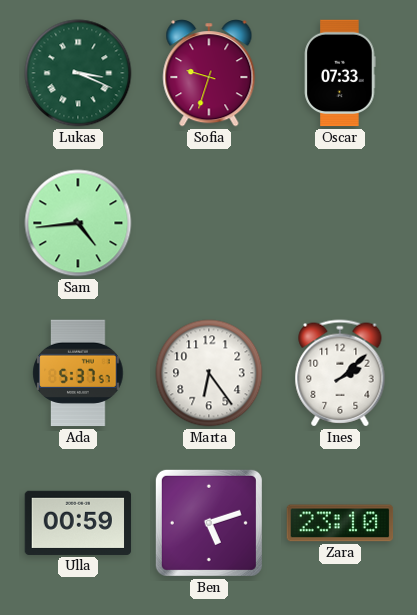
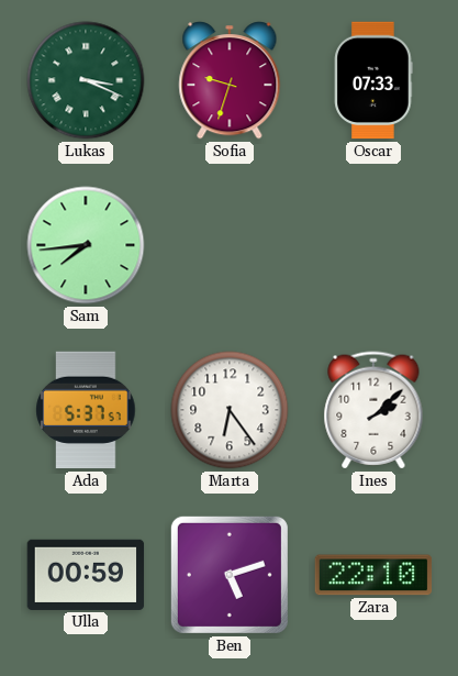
Sam: 4:44 -> 7:44 (86, 245)
Zara: 23:10 -> 22:10 (373, 575)
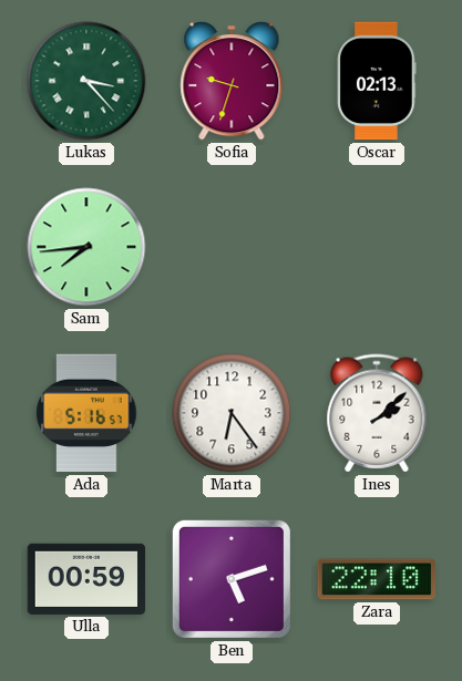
Lukas: 3:19 -> 3:23 (86, 81)
Oscar: 07:33 -> 02:13 (377, 81)
Ada: 5:37 -> 5:16 (86, 413)
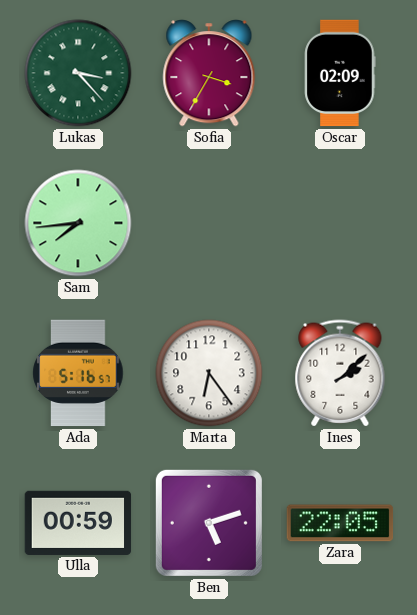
Sofia: 9:33 -> 3:35 (209, 73)
Oscar: 02:13 -> 02:09 (340, 73)
Zara: 22:10 -> 22:05 (340, 523)
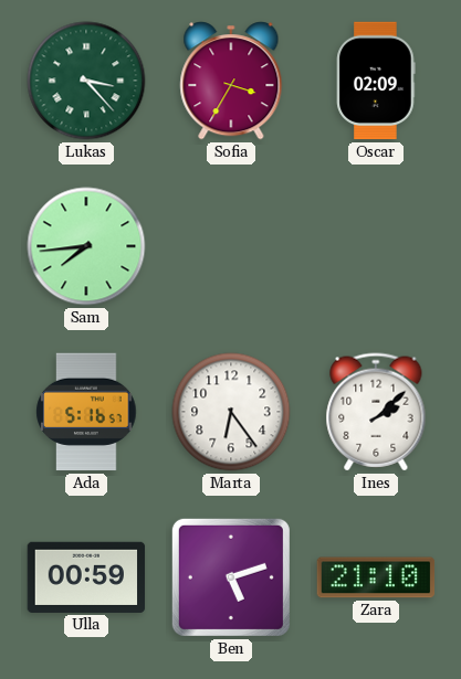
Zara: 22:05 -> 21:10 (376, 577)
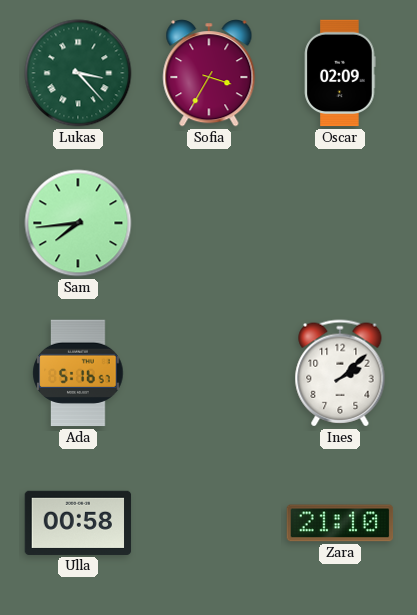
Marta: 6:24 -> none (231, 412)
Ulla: 00:59 -> 00:58 (78, 523)
Ben: 5:12 -> none (231, 577)
